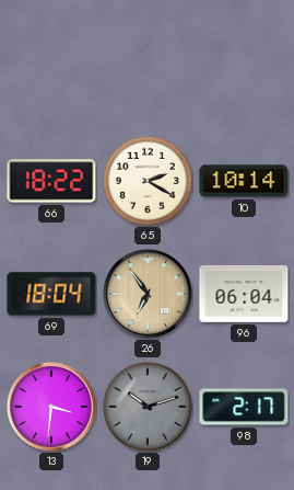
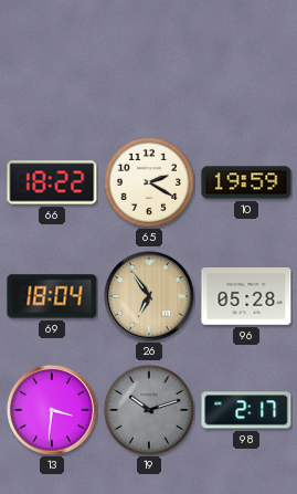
10: 10:14 -> 19:59 (246, 182)
96: 06:04 -> 05:28 (246, 297)
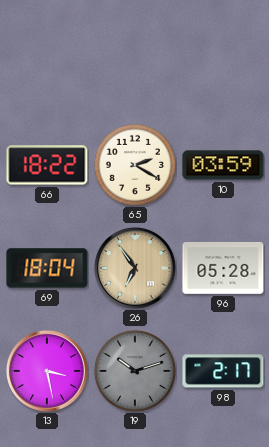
10: 19:59 -> 03:59 (223, 165)
13: 3:31 -> 3:28 (47, 371)
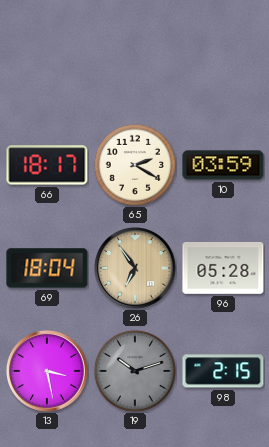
66: 18:22 -> 18:17 (47, 165)
98: 2:17 -> 2:15 (223, 371)
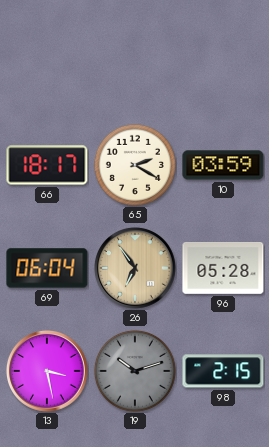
69: 18:04 -> 06:04 (47, 268)
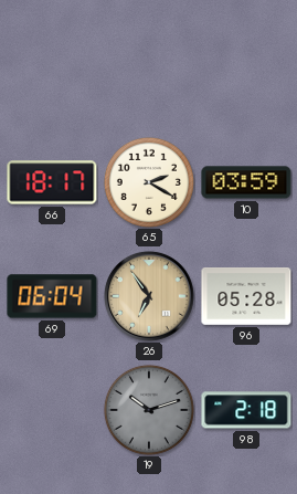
13: 3:28 -> none (47, 371)
98: 2:15 -> 2:18 (246, 410)
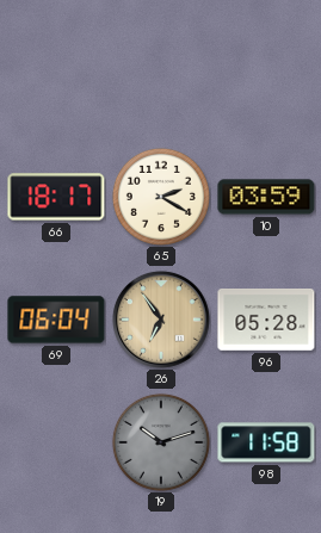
98: 2:18 -> 11:58 (266, 442)
